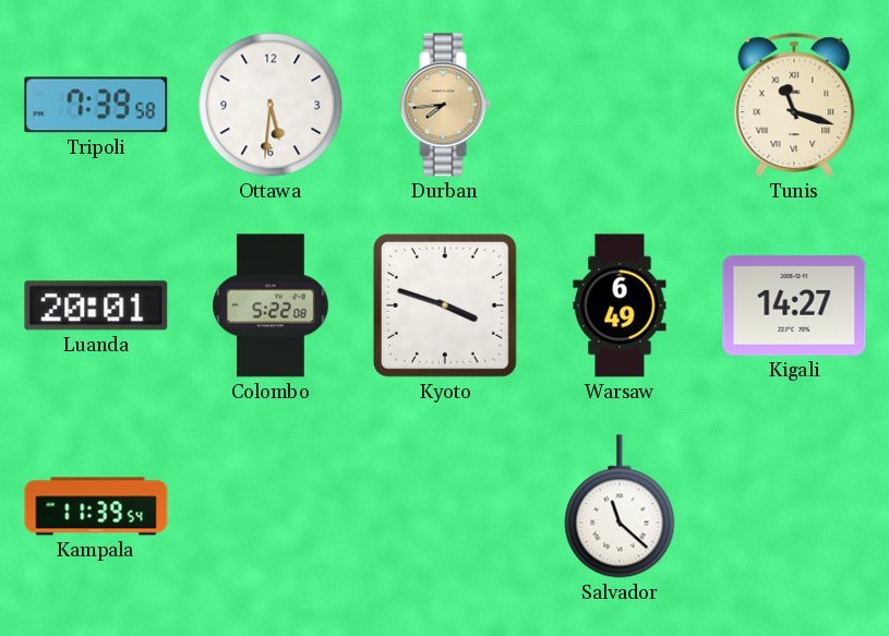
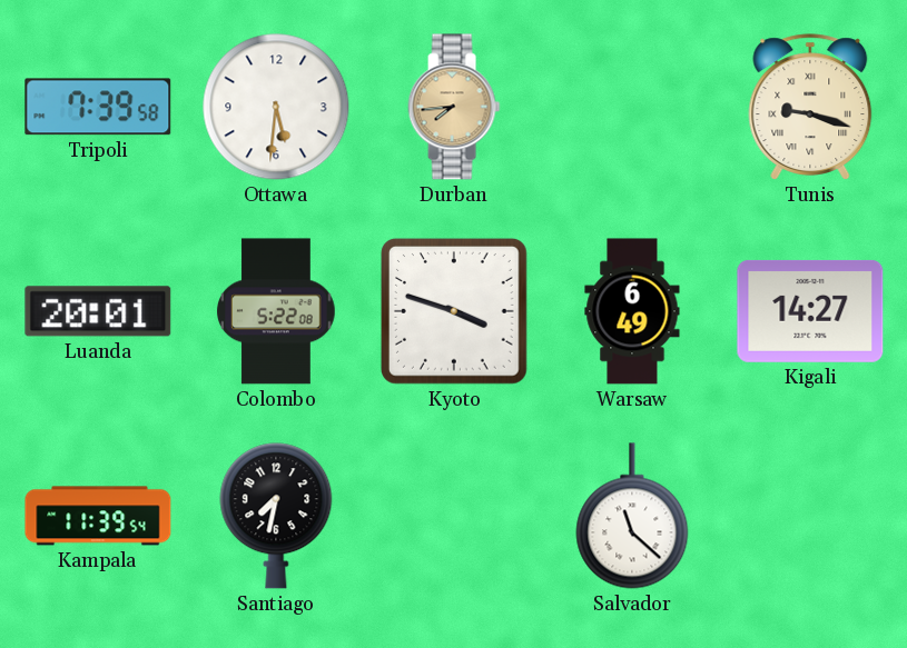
Tunis: 11:18 -> 9:18 (810, 107)
Santiago: none -> 7:32 (276, 516)
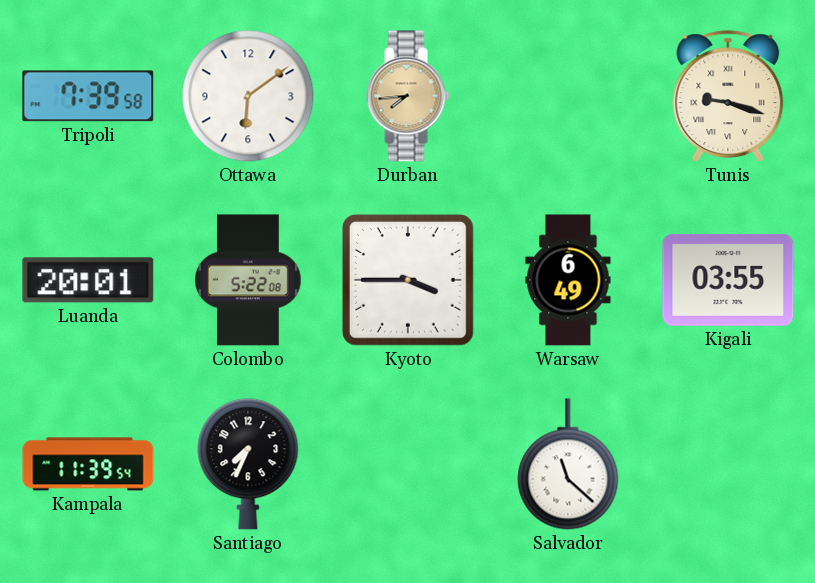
Ottawa: 5:31 -> 6:09 (248, 96)
Kyoto: 3:48 -> 3:45 (408, 280)
Kigali: 14:27 -> 03:55 (728, 280)
Santiago: 7:32 -> 7:34 (248, 464)
